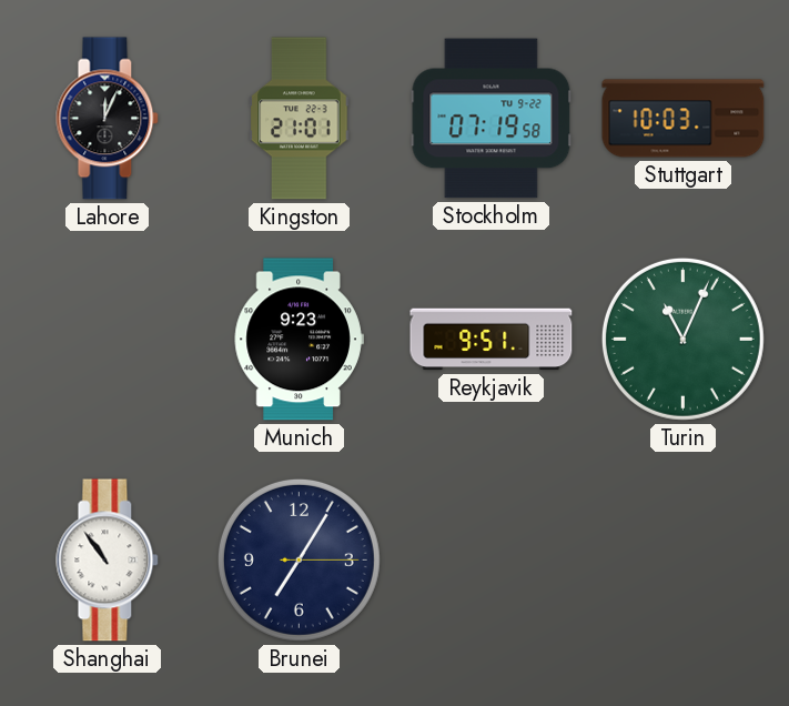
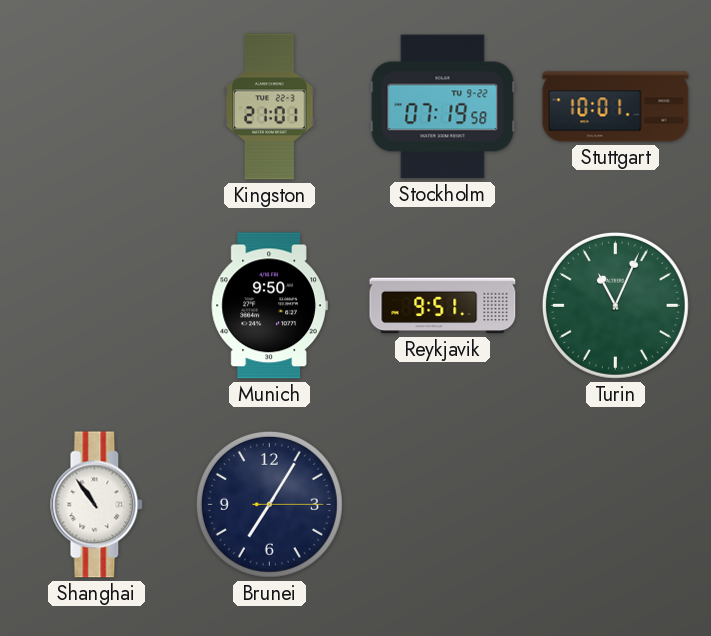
Lahore: 12:04 -> none (108, 119)
Stuttgart: 10:03 -> 10:01 (616, 107)
Munich: 9:23 -> 9:50 (269, 306)
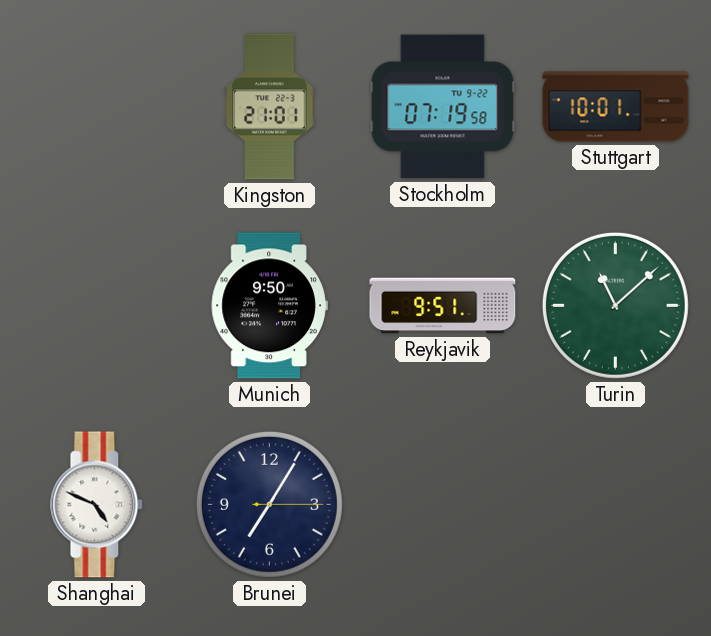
Turin: 11:04 -> 11:08 (615, 305)
Shanghai: 10:54 -> 4:49 (97, 505)
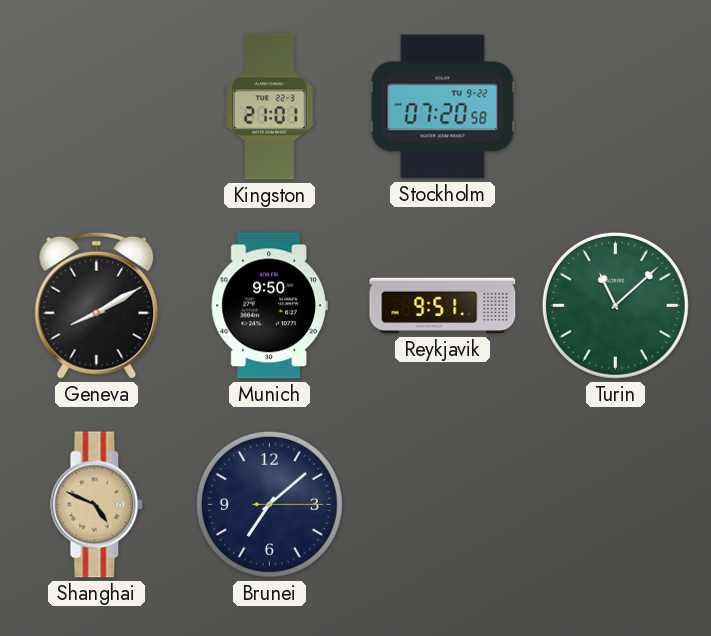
Stockholm: 07:19 -> 07:20 (443, 107)
Stuttgart: 10:01 -> none (616, 107)
Geneva: none -> 8:10 (97, 305)
Shanghai dial: white -> champagne (97, 505)
Brunei: 7:05 -> 7:08 (269, 504)
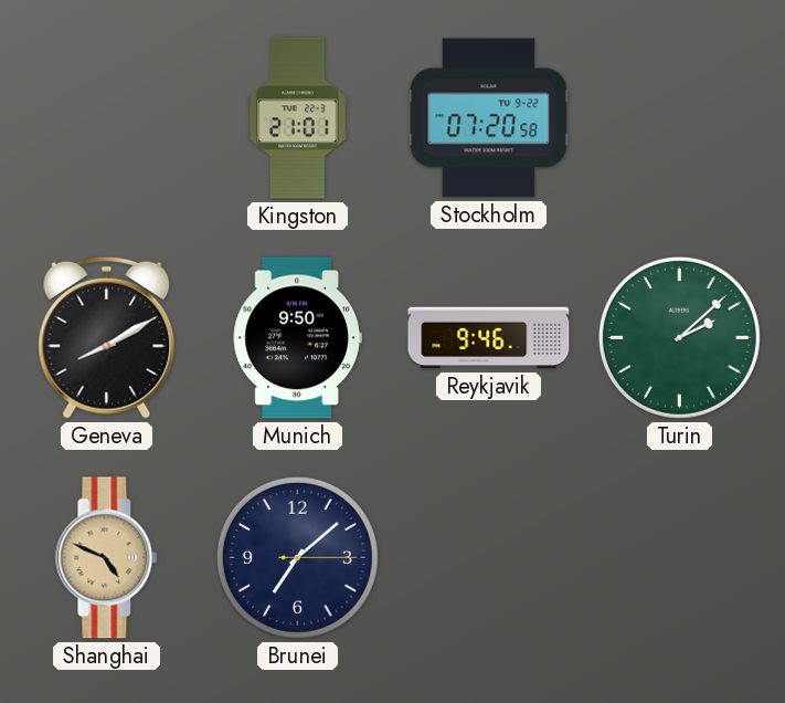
Reykjavik: 9:51 -> 9:46 (489, 338)
Turin: 11:08 -> 2:08 (679, 337)
